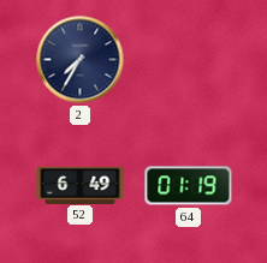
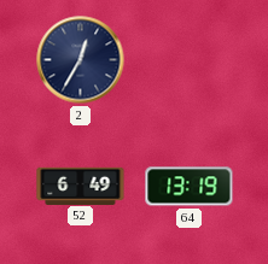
2: 7:35 -> 12:35 (81, 60)
64: 01:19 -> 13:19 (190, 187)
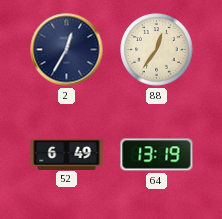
88: none -> 12:36 (157, 50)
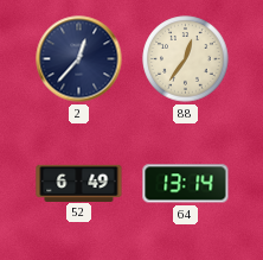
2: 12:35 -> 12:37 (79, 59)
64: 13:19 -> 13:14 (186, 184)
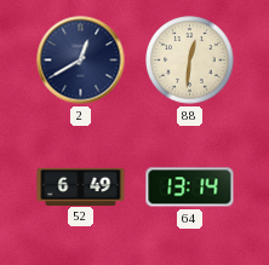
2: 12:37 -> 12:40 (81, 61)
88: 12:36 -> 12:31 (190, 61)
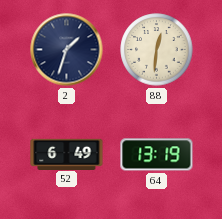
2: 12:40 -> 1:33 (67, 50)
64: 13:14 -> 13:19 (157, 155)
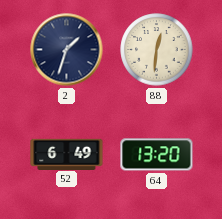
64: 13:19 -> 13:20 (157, 155)
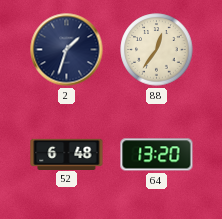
88: 12:31 -> 12:36 (157, 50)
52: 6:49 -> 6:48 (67, 154)
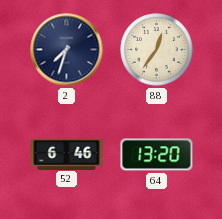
2: 1:33 -> 7:33 (67, 50)
52: 6:48 -> 6:46 (67, 154)
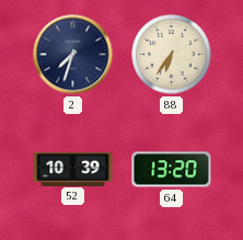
88: 12:36 -> 6:36 (172, 55)
52: 6:46 -> 10:39 (73, 169)
